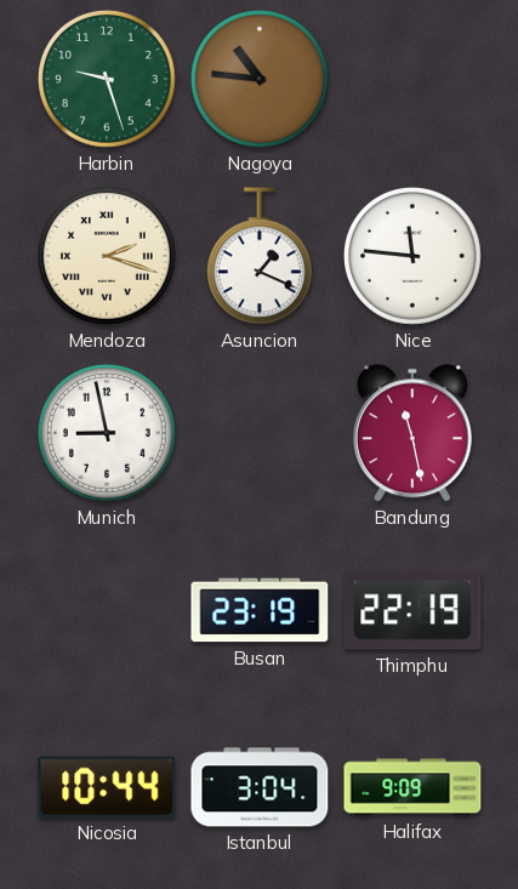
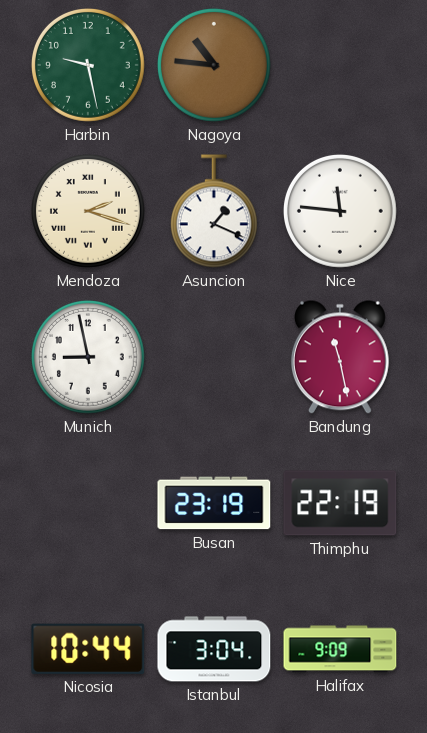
Harbin: 9:27 -> 9:28 (88, 65)
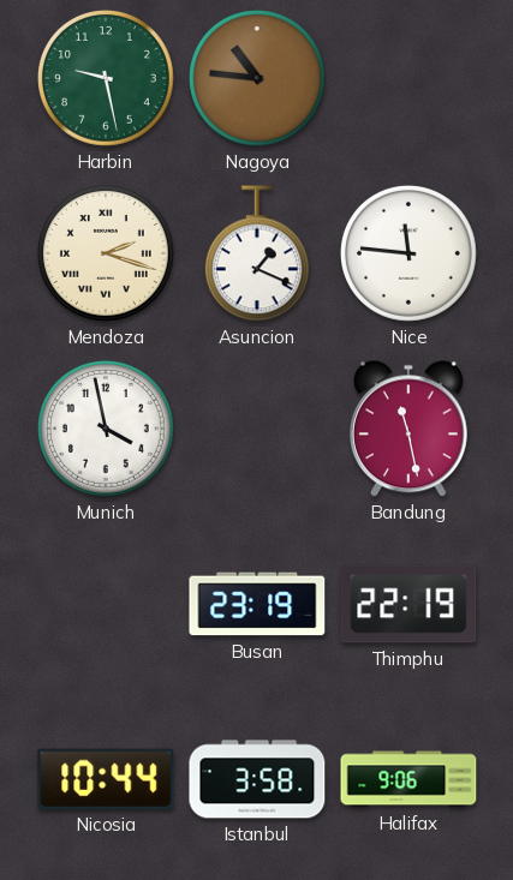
Munich: 8:58 -> 3:58 (106, 429)
Istanbul: 3:04 -> 3:58 (257, 779)
Halifax: 9:09 -> 9:06 (408, 779)
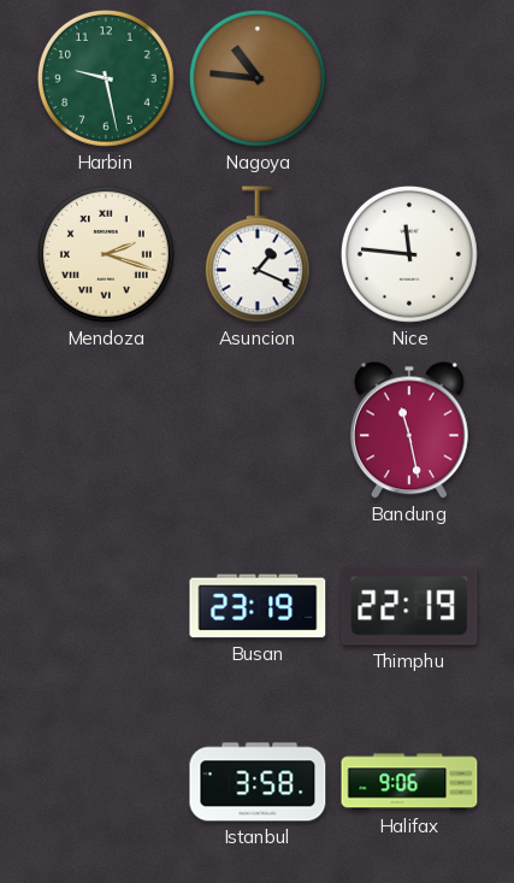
Munich: 3:58 -> none (106, 429)
Nicosia: 10:44 -> none (106, 779)
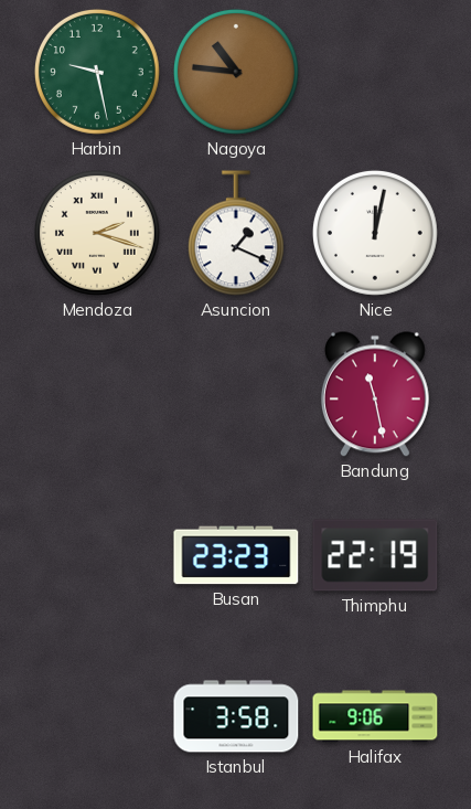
Nice: 11:46 -> 12:02 (375, 233)
Busan: 23:19 -> 23:23 (236, 555)
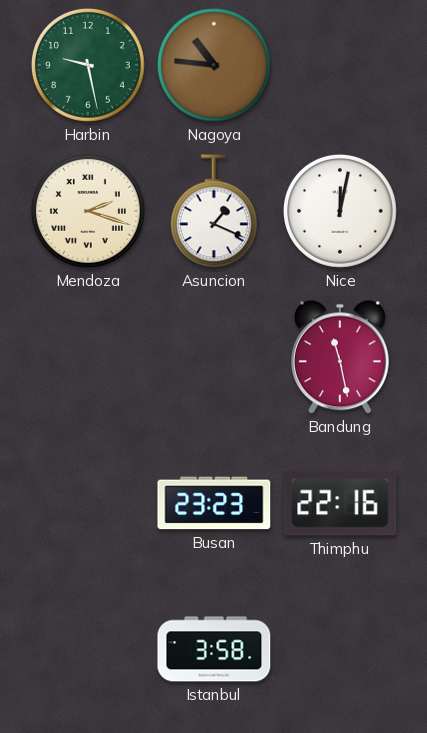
Thimphu: 22:19 -> 22:16 (340, 503)
Halifax: 9:06 -> none (375, 716)
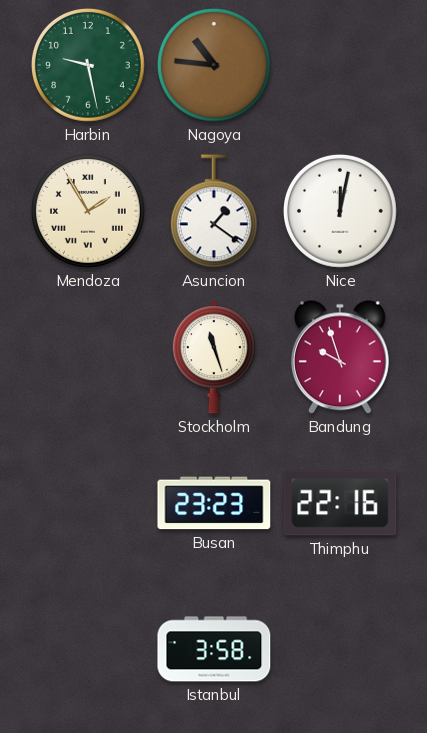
Mendoza: 2:18 -> 1:55 (88, 211)
Asuncion: 1:19 -> 1:21 (214, 211)
Stockholm: none -> 11:27 (214, 357)
Bandung: 11:28 -> 9:57 (340, 357)
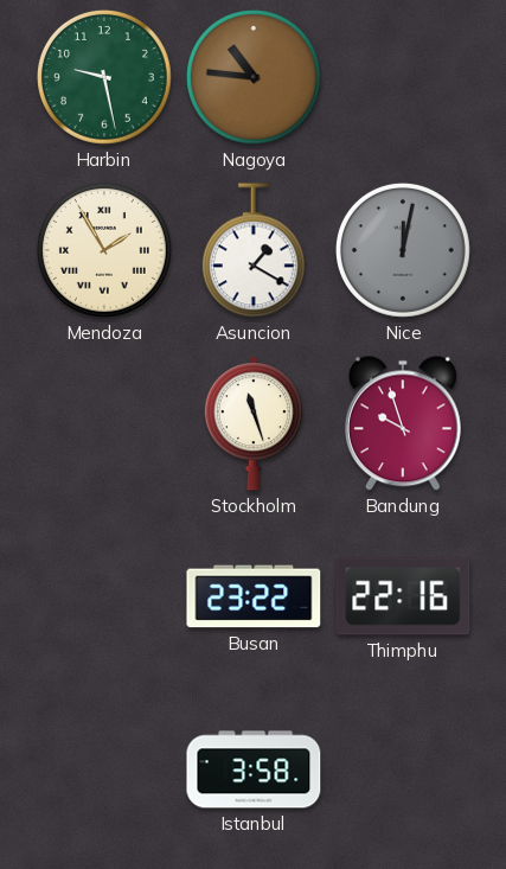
Asuncion: 1:21 -> 1:20 (254, 250)
Nice dial: white -> grey (403, 250)
Busan: 23:23 -> 23:22 (254, 596)
